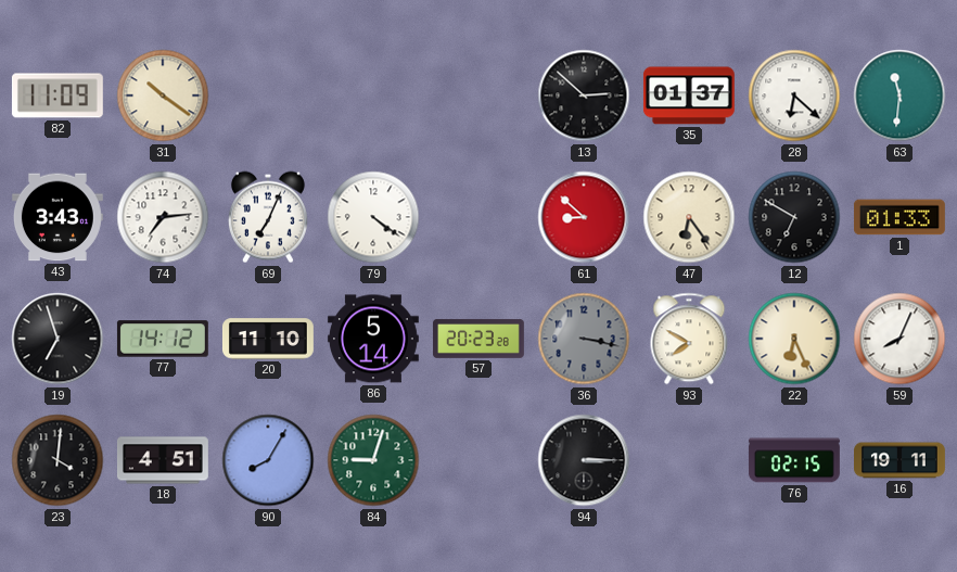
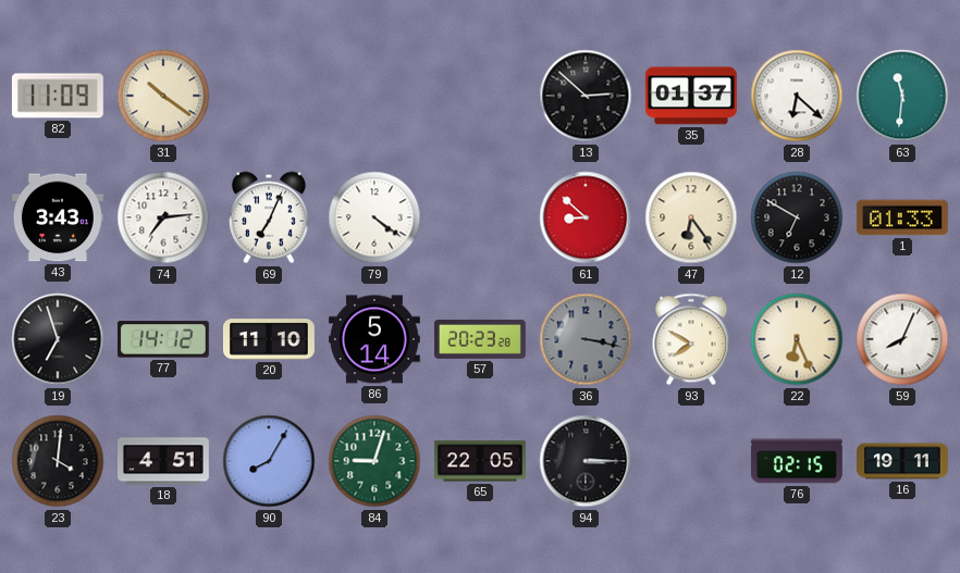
65: none -> 22:05 (480, 461)
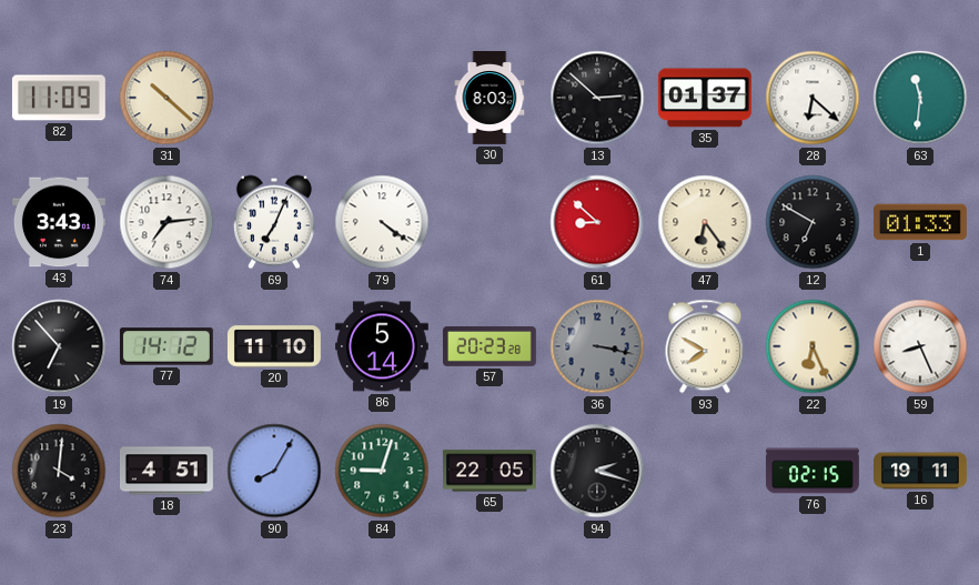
31: 10:21 -> 10:22 (166, 98)
30: none -> 8:03 (490, 99)
19: 6:57 -> 6:53 (59, 346)
59: 8:04 -> 8:26 (920, 346)
94: 3:15 -> 2:18 (597, 471)
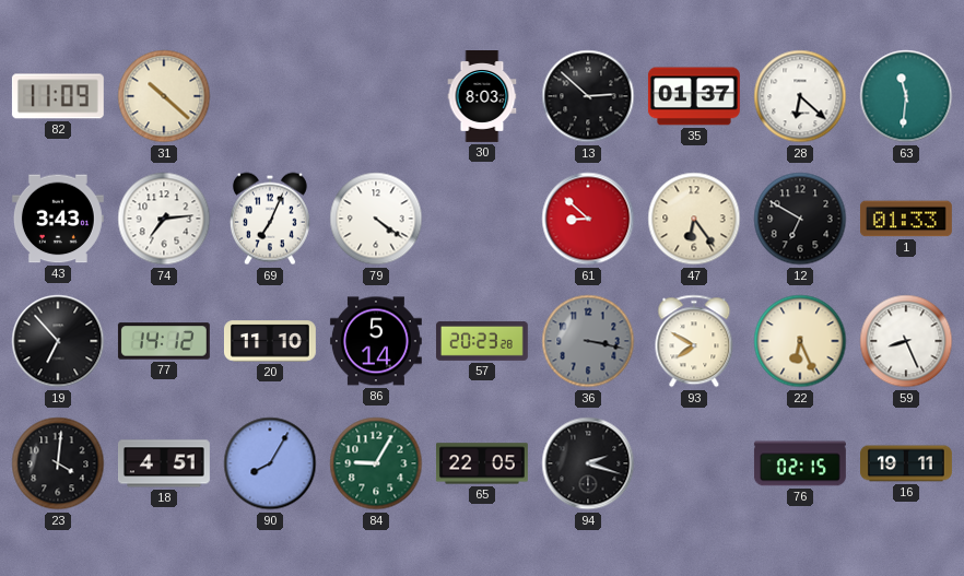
84: 9:03 -> 9:05 (376, 463)
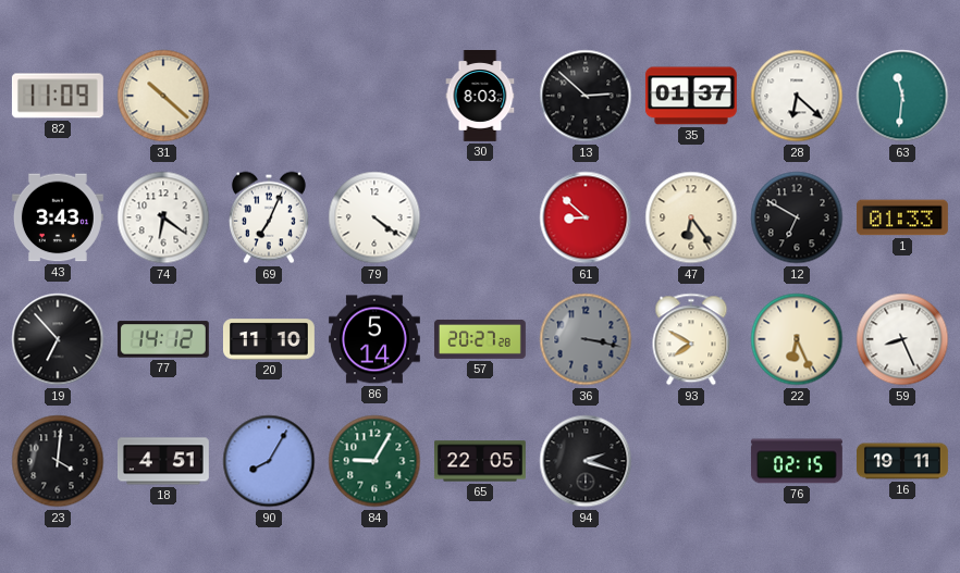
74: 7:14 -> 6:21 (163, 217)
57: 20:23 -> 20:27 (480, 339)
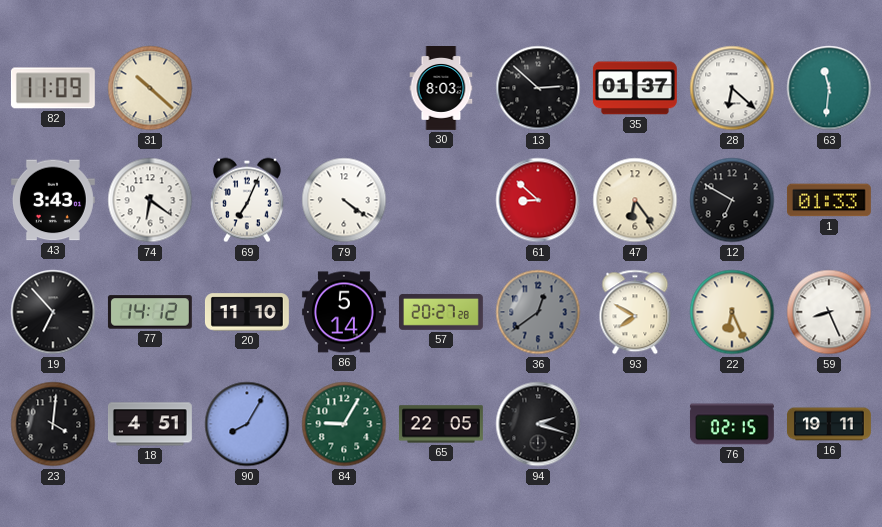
36: 3:17 -> 12:39 (538, 312)
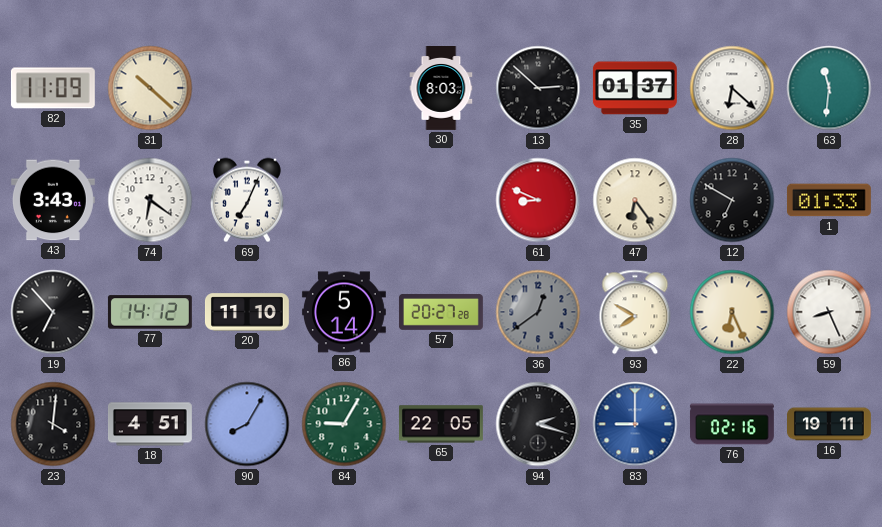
79: 4:21 -> none (344, 200)
61: 8:52 -> 8:49 (538, 200)
83: none -> 9:00 (635, 424)
76: 02:15 -> 02:16 (732, 424)
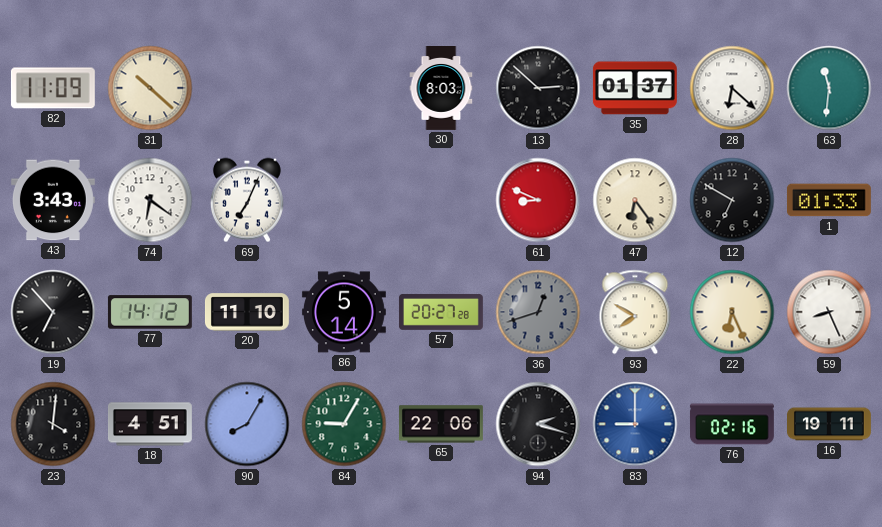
36: 12:39 -> 12:42 (538, 312)
65: 22:05 -> 22:06 (441, 424)
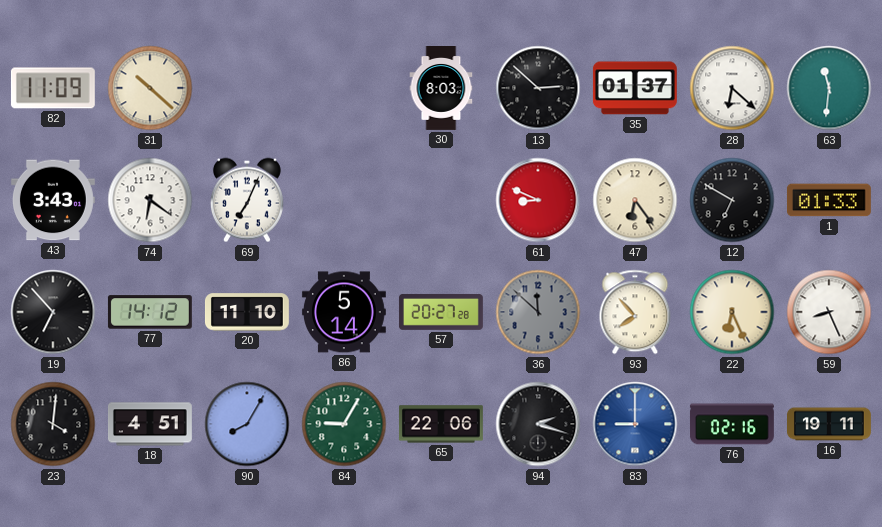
36: 12:42 -> 11:52 (538, 312)
93: 7:50 -> 7:53 (635, 312)
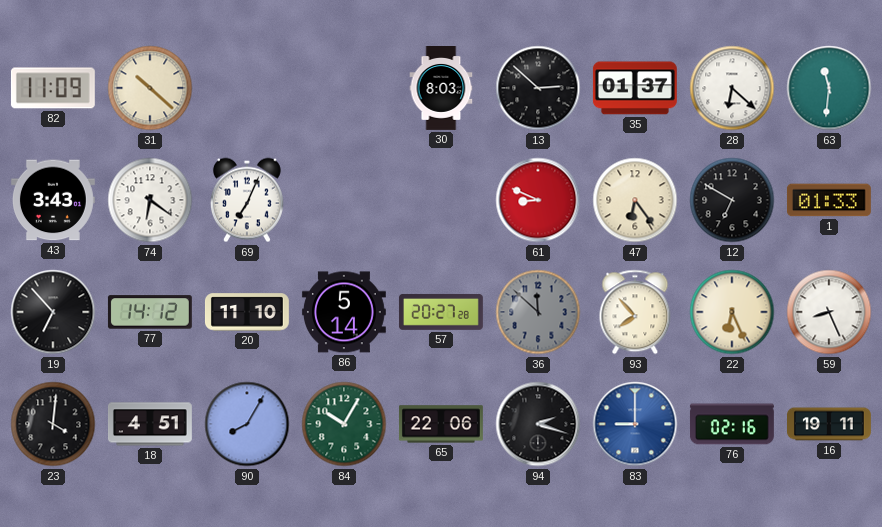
84: 9:05 -> 10:05 (344, 424)
